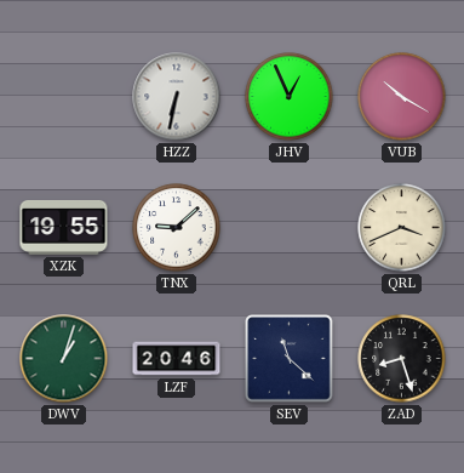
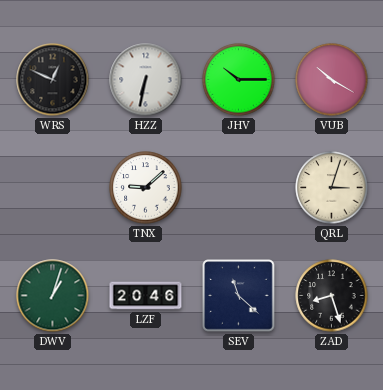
WRS: none -> 12:49 (53, 80)
JHV: 12:56 -> 10:15 (239, 80)
XZK: 19:55 -> none (64, 227)
QRL: 3:41 -> 3:03 (332, 188)
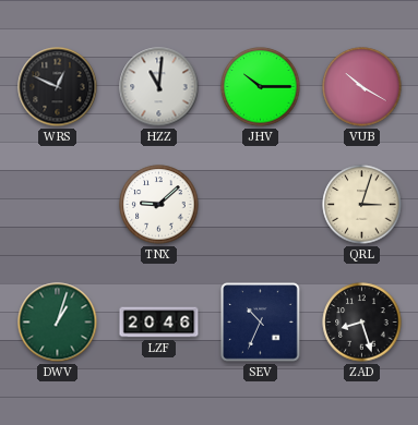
HZZ: 6:32 -> 11:01 (159, 87)
SEV: 11:22 -> 10:34 (261, 323)
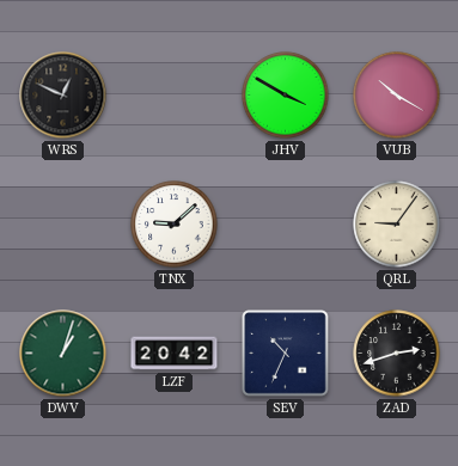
HZZ: 11:01 -> none (159, 87)
JHV: 10:15 -> 3:50 (286, 96)
QRL: 3:03 -> 9:06 (397, 225)
LZF: 20:46 -> 20:42 (175, 354)
ZAD: 8:27 -> 2:42 (397, 354)
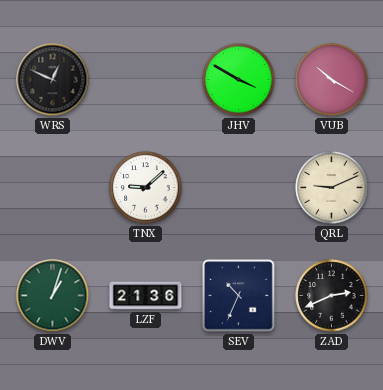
QRL: 9:06 -> 9:11 (332, 188)
LZF: 20:42 -> 21:36 (146, 296)
ZAD: 2:42 -> 2:41 (332, 296)
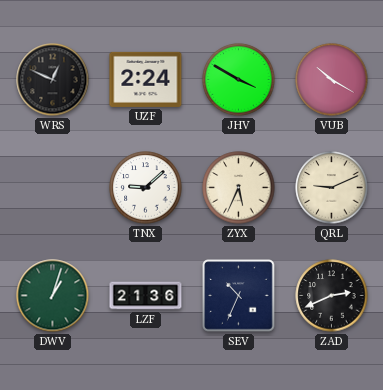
UZF: none -> 2:24 (146, 79)
ZYX: none -> 5:34 (239, 188)
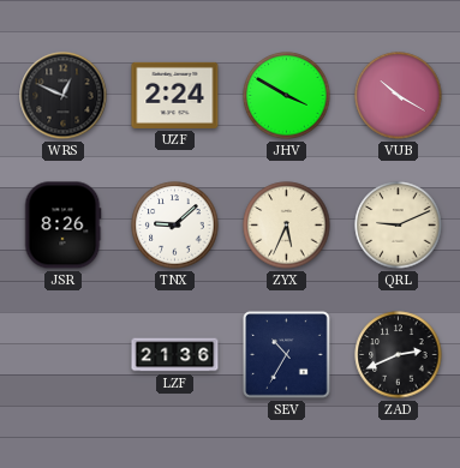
JSR: none -> 8:26 (62, 226)
DWV: 1:03 -> none (53, 296)
SEV: 10:34 -> 10:35 (287, 355)
